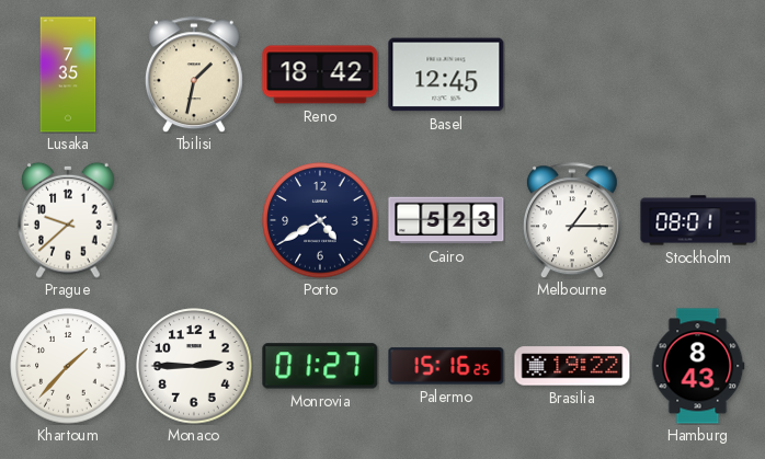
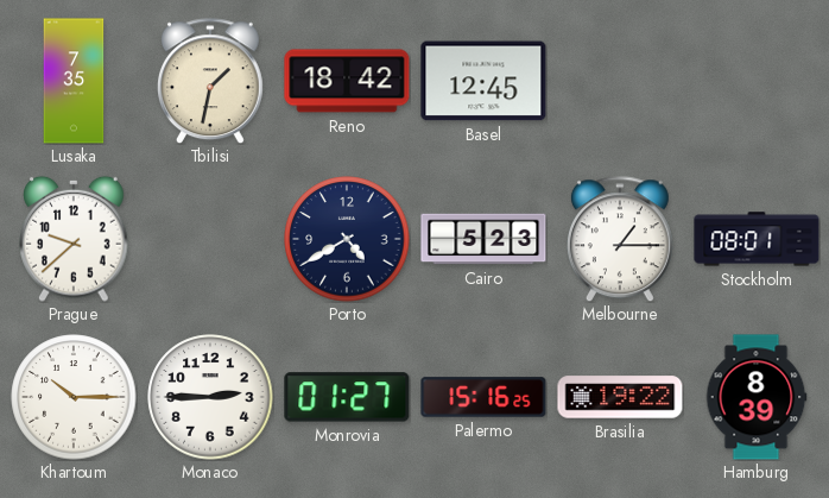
Khartoum: 1:37 -> 10:15 (74, 397)
Hamburg: 8:43 -> 8:39 (757, 397)
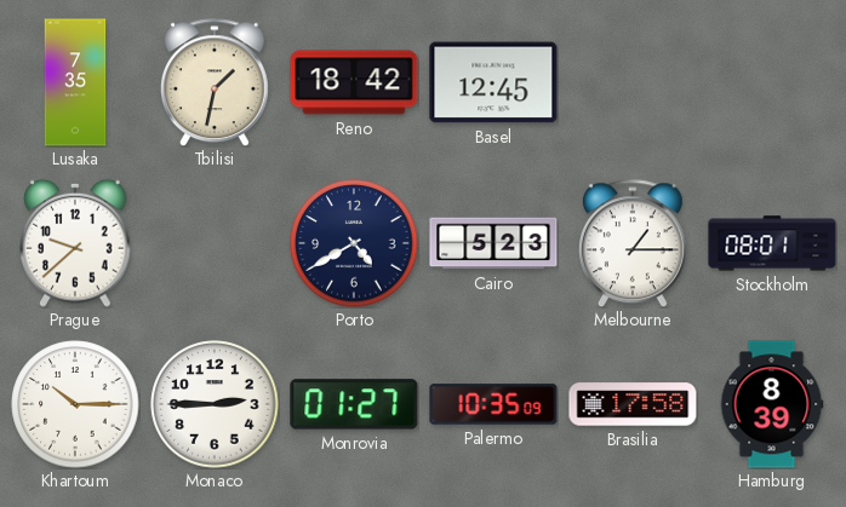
Palermo: 15:16 -> 10:35 (493, 404)
Brasilia: 19:22 -> 17:58 (633, 404)
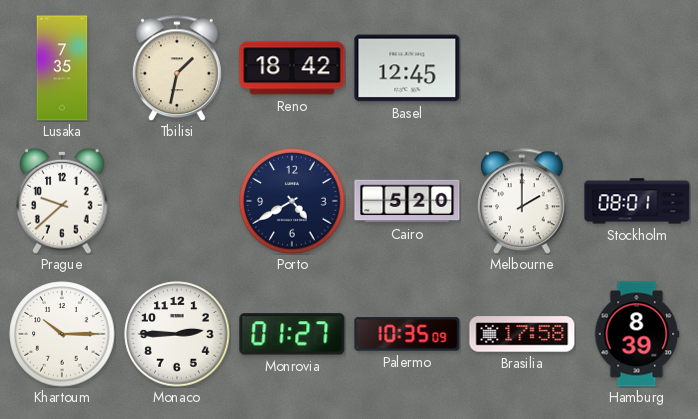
Cairo: 5:23 -> 5:20 (407, 201)
Melbourne: 1:15 -> 2:00 (522, 201)
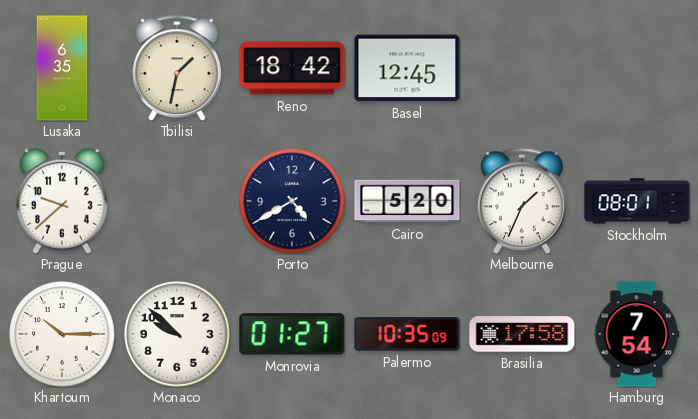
Lusaka: 7:35 -> 6:35 (62, 68)
Melbourne: 2:00 -> 1:34 (522, 201)
Monaco: 2:45 -> 9:52 (177, 334)
Hamburg: 8:39 -> 7:54 (637, 334)
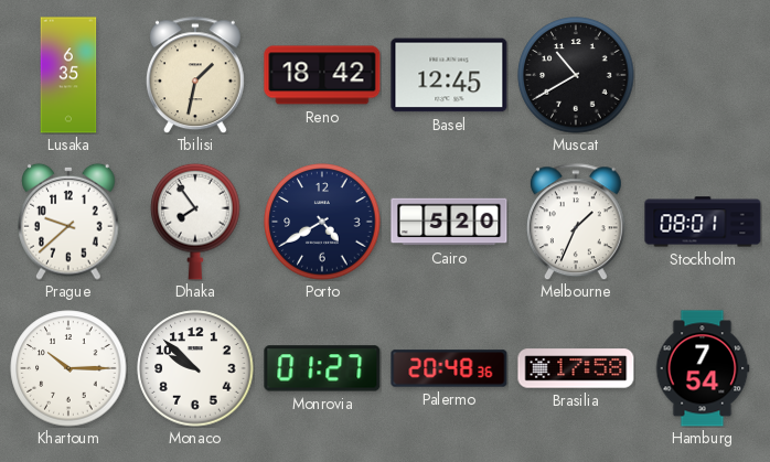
Muscat: none -> 10:40 (576, 75)
Dhaka: none -> 7:54 (195, 222)
Palermo: 10:35 -> 20:48 (449, 368)
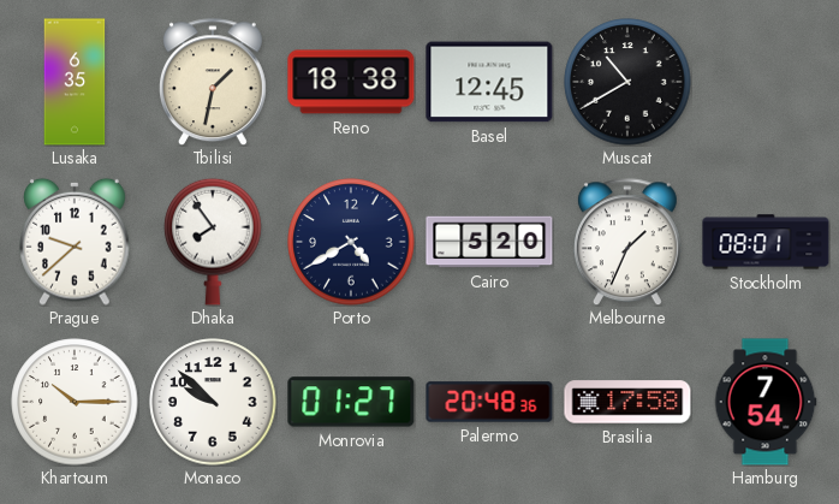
Reno: 18:42 -> 18:38 (351, 82)
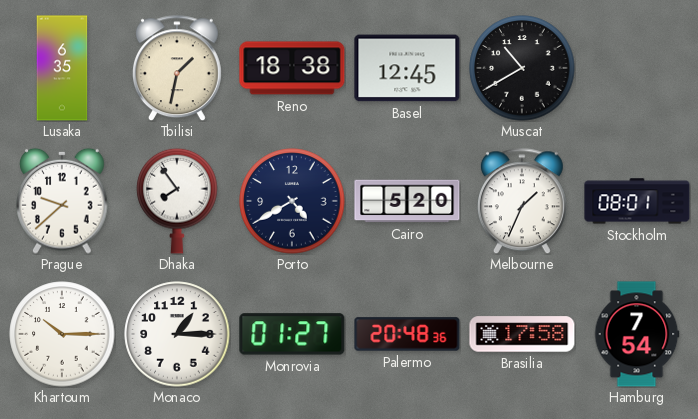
Monaco: 9:52 -> 1:15 (177, 334)
